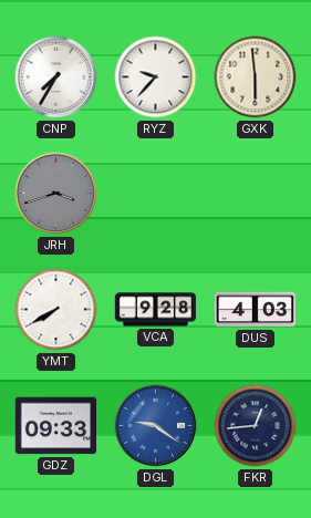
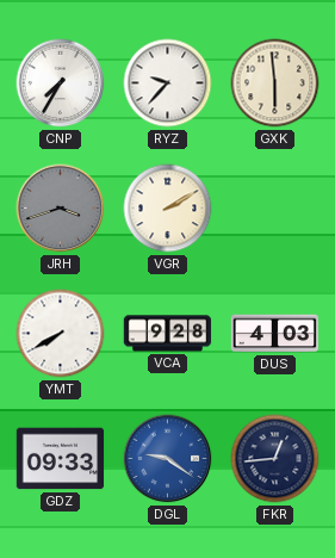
VGR: none -> 2:10 (168, 209)
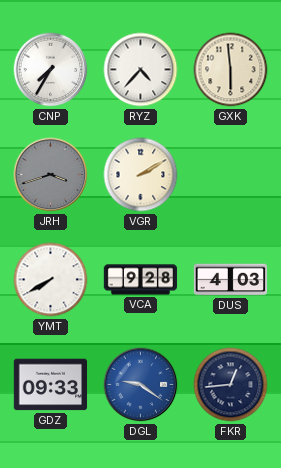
RYZ: 9:37 -> 4:37 (141, 70)
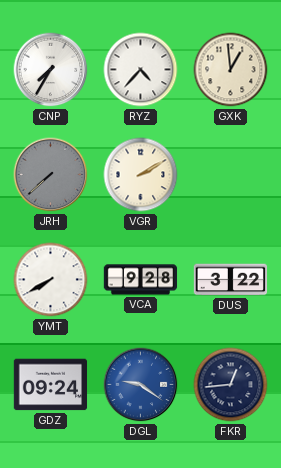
GXK: 5:59 -> 12:59 (231, 70)
JRH: 3:42 -> 7:38 (51, 175)
DUS: 4:03 -> 3:22 (231, 280)
GDZ: 09:33 -> 09:24 (51, 385)
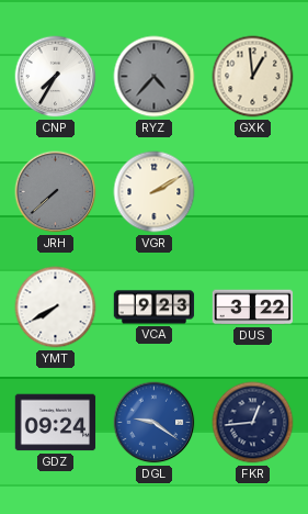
RYZ dial: white -> grey (155, 77)
VCA: 9:28 -> 9:23 (155, 308)
